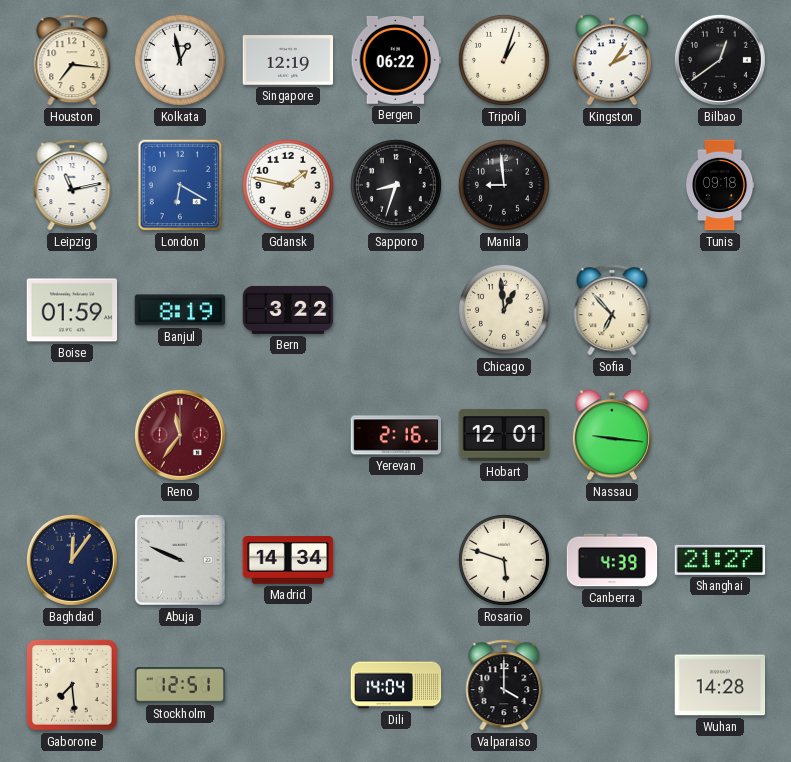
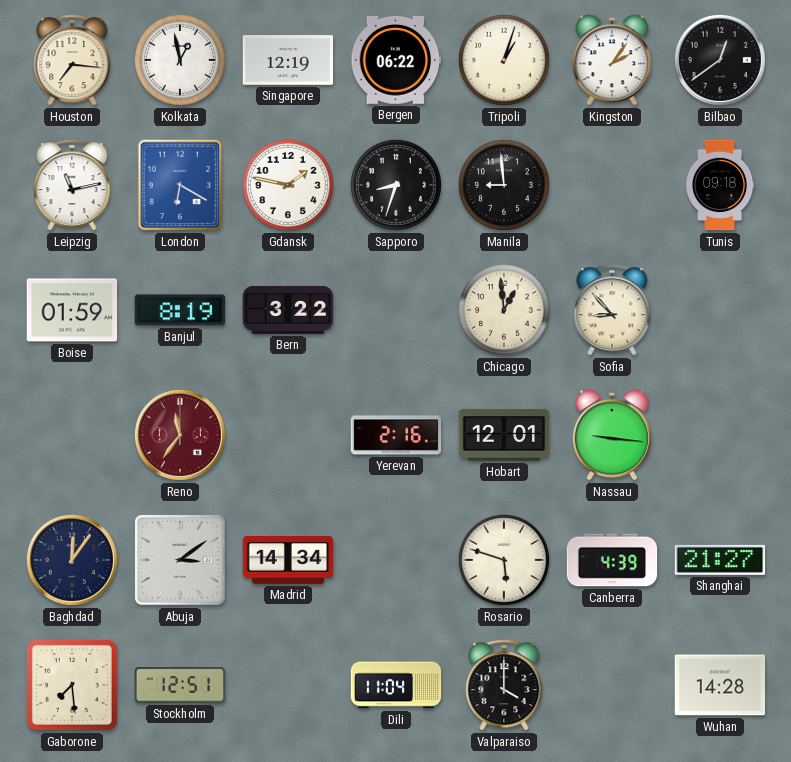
Sofia: 6:53 -> 8:53 (612, 310)
Abuja: 9:49 -> 3:09 (180, 560)
Dili: 14:04 -> 11:04 (396, 685)
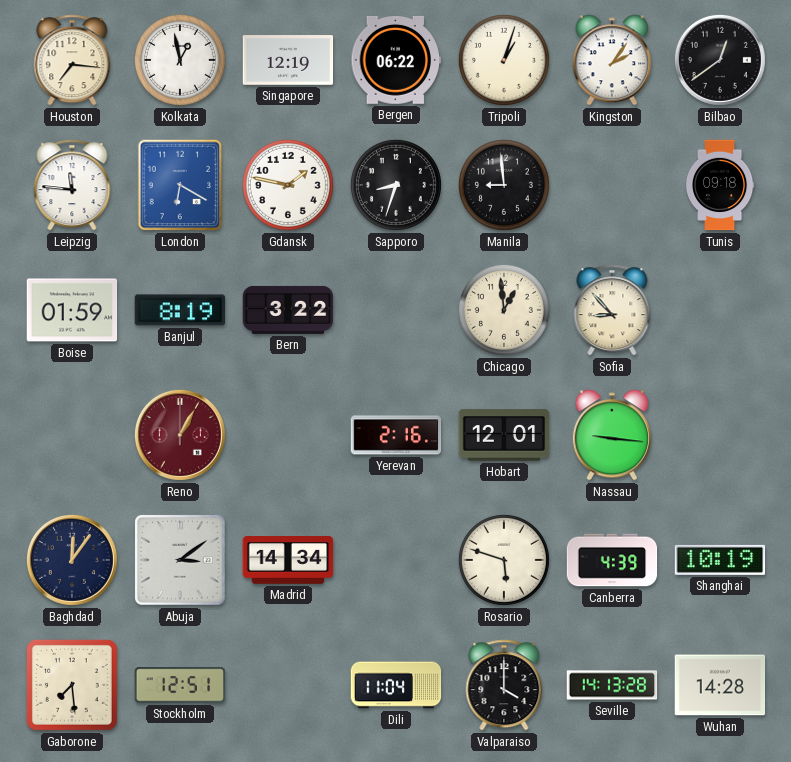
Leipzig: 11:13 -> 11:46 (72, 185)
Reno: 11:36 -> 1:05 (180, 435)
Shanghai: 21:27 -> 10:19 (720, 560)
Seville: none -> 14:13 (612, 685)
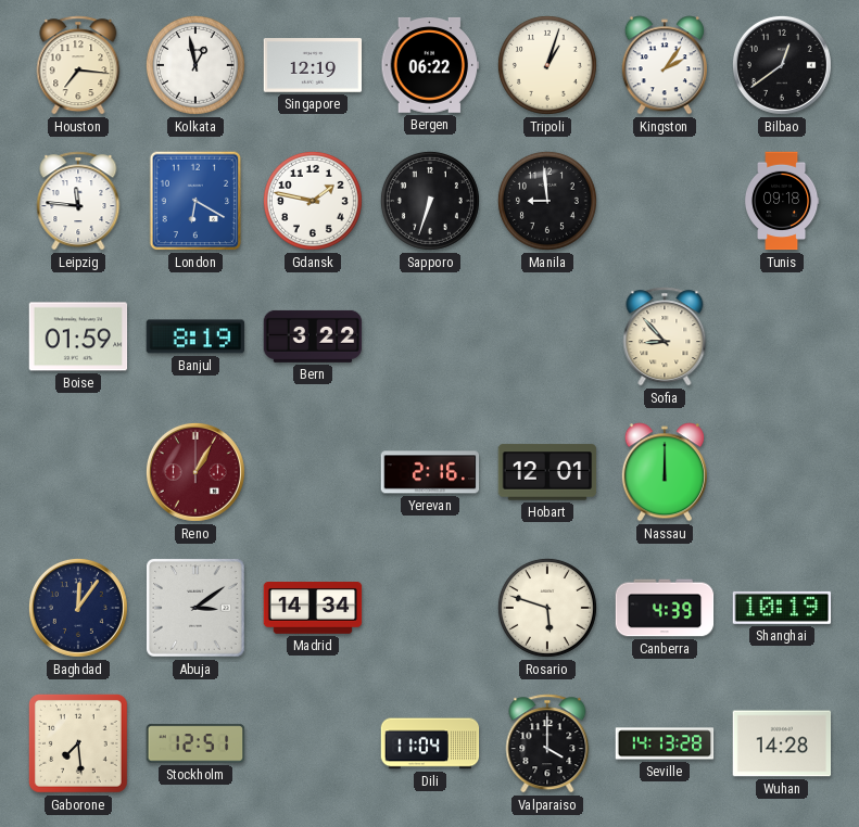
Sapporo: 8:33 -> 6:33 (430, 201)
Chicago: 12:59 -> none (504, 310)
Nassau: 9:16 -> 12:00 (665, 472)
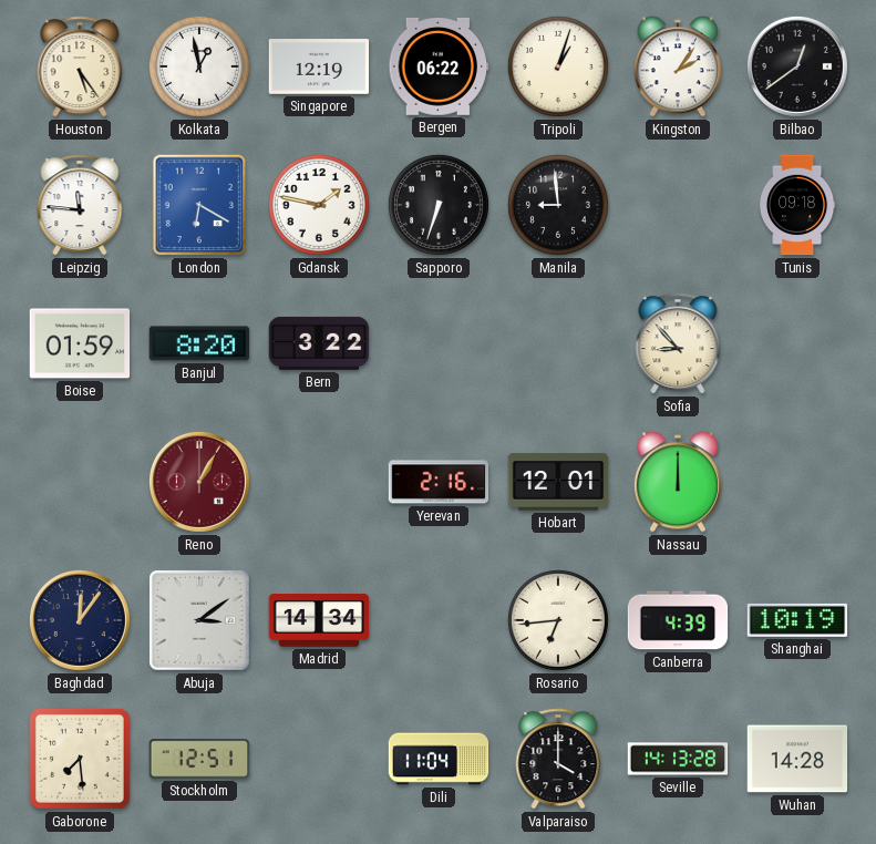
Houston: 7:16 -> 5:24 (80, 66)
Banjul: 8:19 -> 8:20 (199, 343)
Rosario: 5:48 -> 6:44 (558, 620)
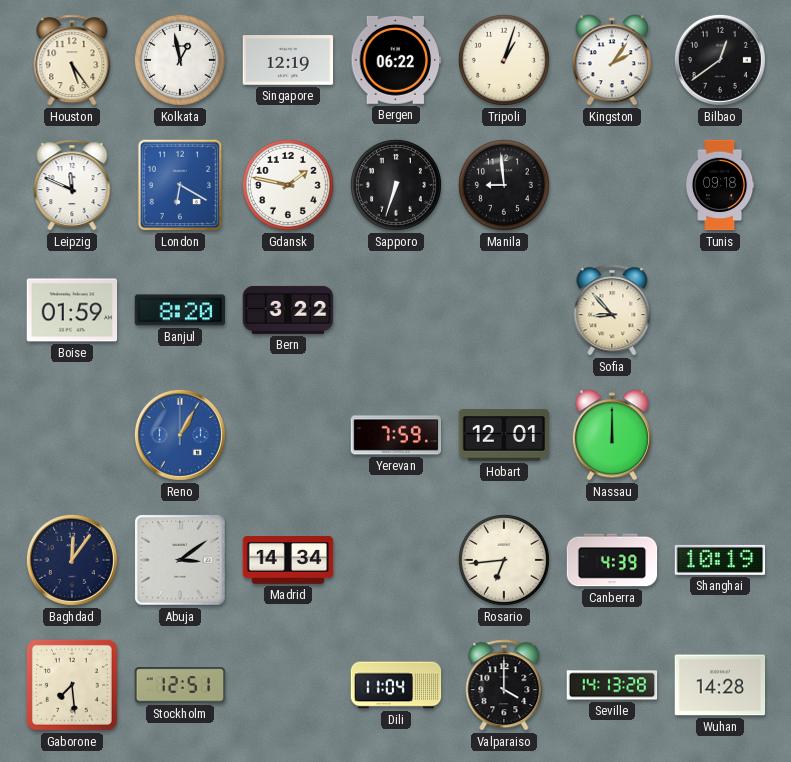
Leipzig: 11:46 -> 11:49 (72, 185)
Reno dial: burgundy -> blue (180, 435)
Yerevan: 2:16 -> 7:59 (396, 435)
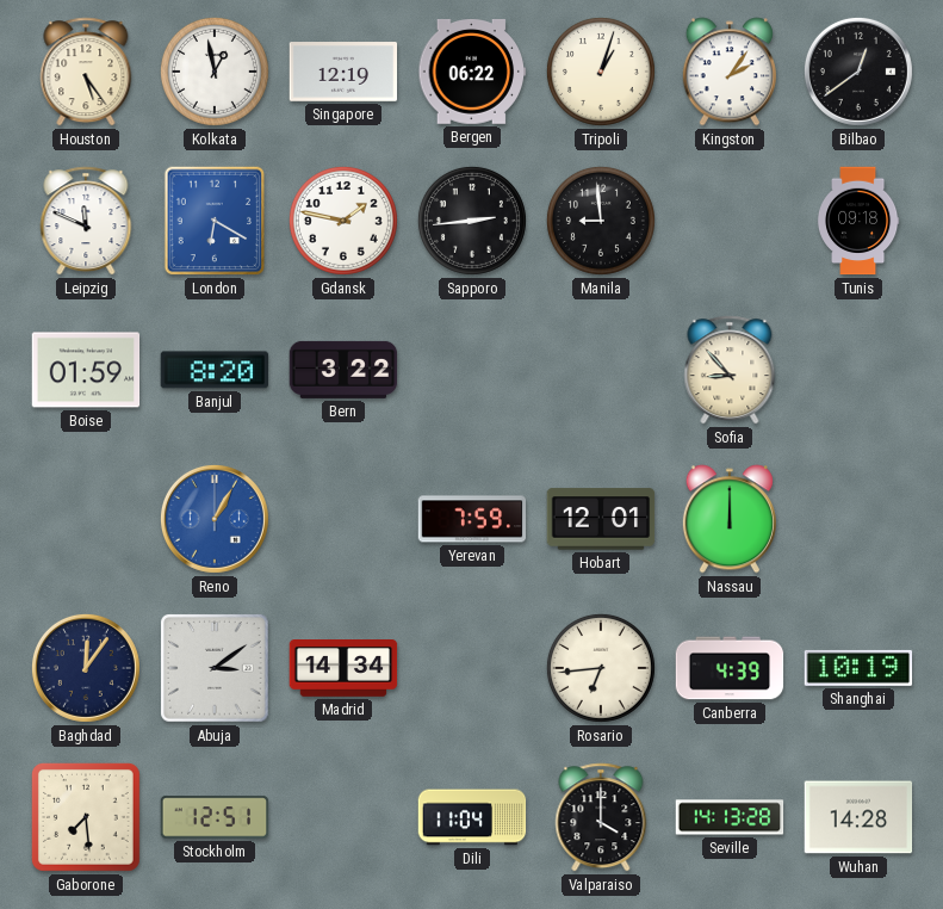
Sapporo: 6:33 -> 2:44 (472, 221)
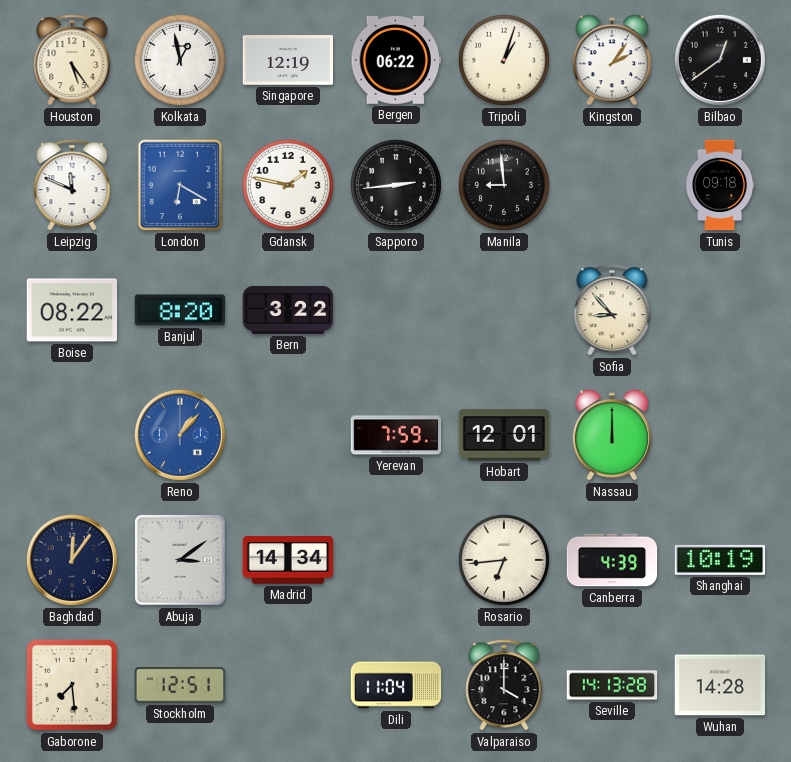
Boise: 01:59 -> 08:22 (72, 310)
Reno: 1:05 -> 1:07 (180, 435)
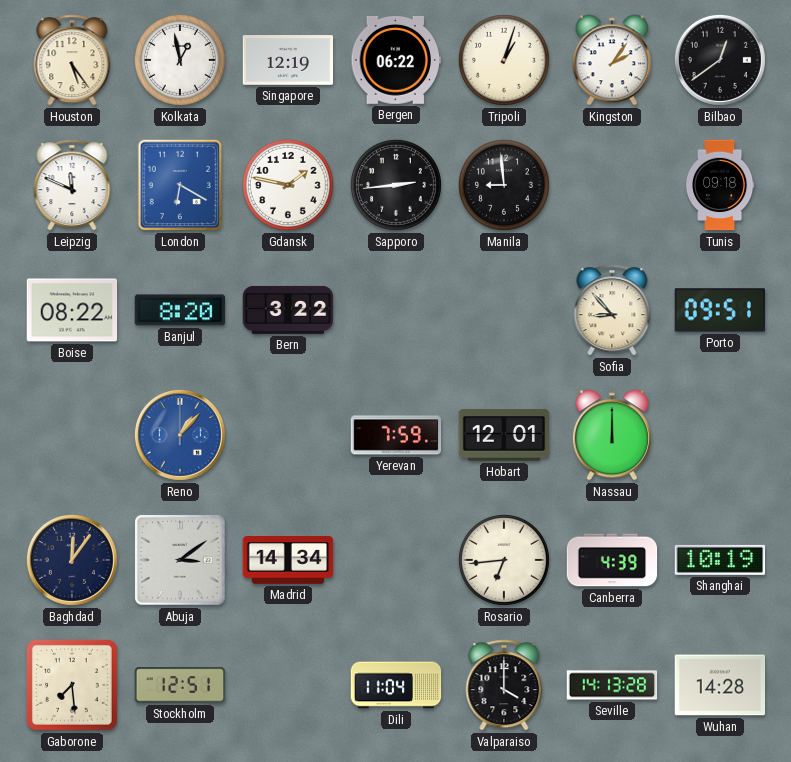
Porto: none -> 09:51 (720, 310)
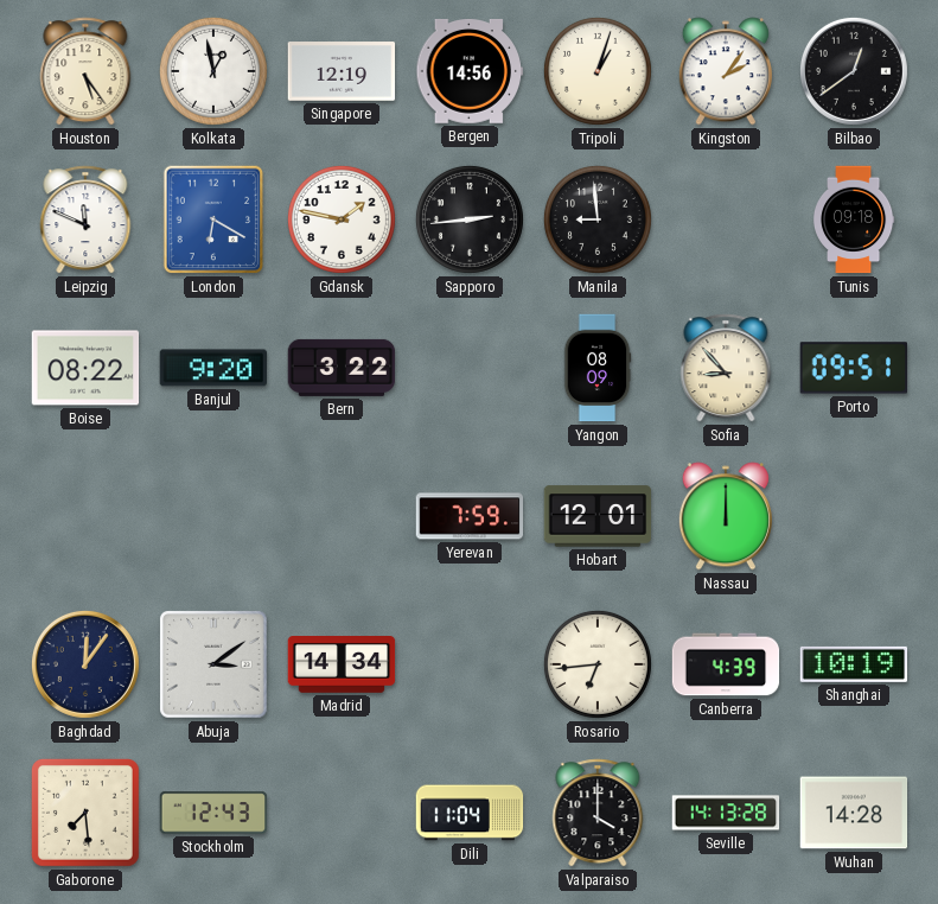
Bergen: 06:22 -> 14:56 (470, 71)
Banjul: 8:20 -> 9:20 (213, 368)
Yangon: none -> 08:09 (598, 368)
Reno: 1:07 -> none (180, 435)
Stockholm: 12:51 -> 12:43 (213, 813)
